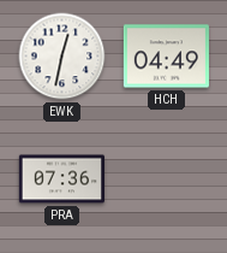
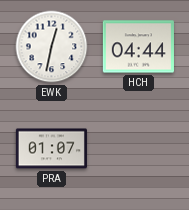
HCH: 04:49 -> 04:44 (138, 47)
PRA: 07:36 -> 01:07 (51, 149)
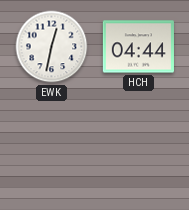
PRA: 01:07 -> none (51, 149)
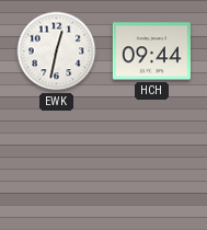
HCH: 04:44 -> 09:44 (151, 51)
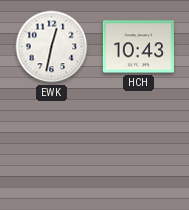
HCH: 09:44 -> 10:43 (138, 47)
